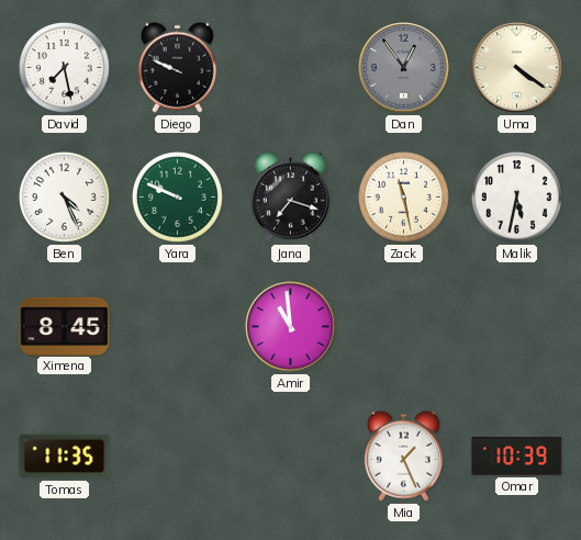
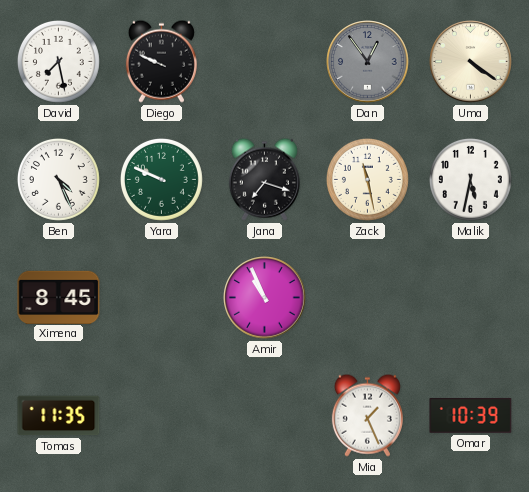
Amir: 10:59 -> 10:56 (265, 298)
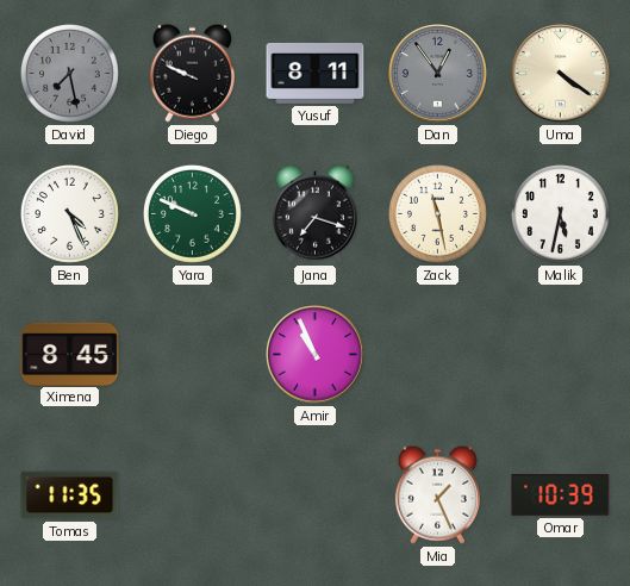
David dial: white -> grey (69, 73)
Yusuf: none -> 8:11 (316, 73)
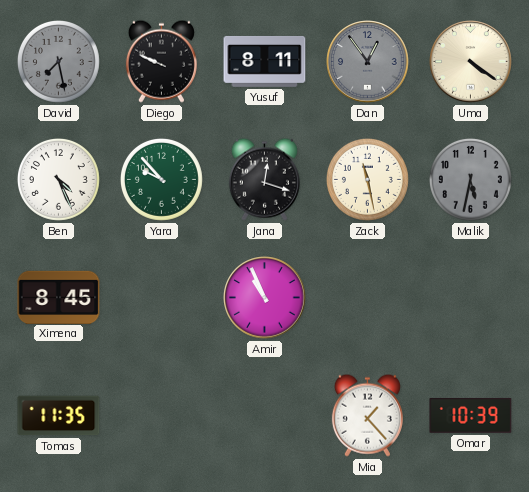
Yara: 9:49 -> 9:53 (161, 179)
Jana: 7:18 -> 12:18 (264, 179)
Malik dial: white -> grey (470, 179)
Mia: 1:26 -> 1:23 (367, 415)
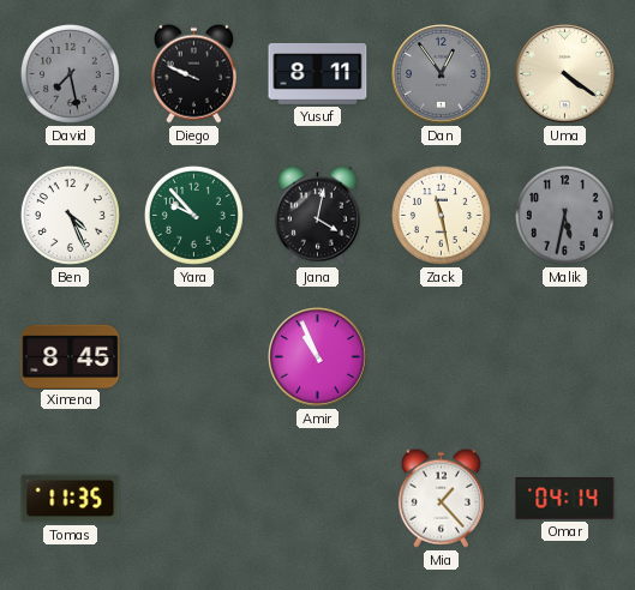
Jana: 12:18 -> 4:02 (317, 215)
Omar: 10:39 -> 04:14 (565, 499)
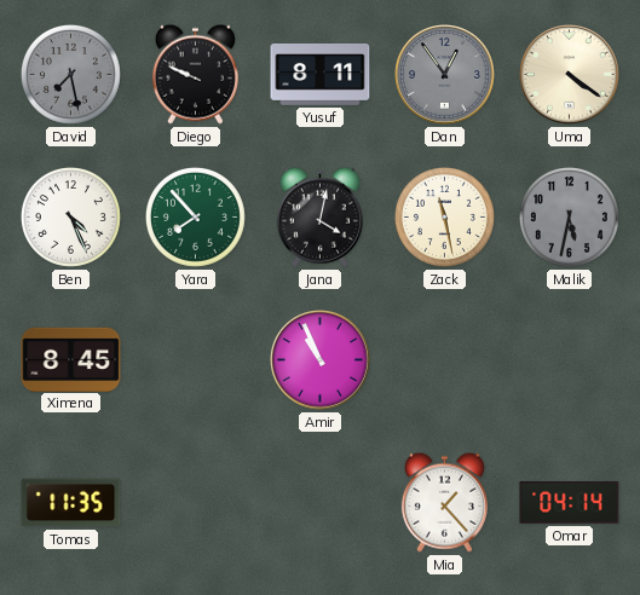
Yara: 9:53 -> 7:53 (195, 216)
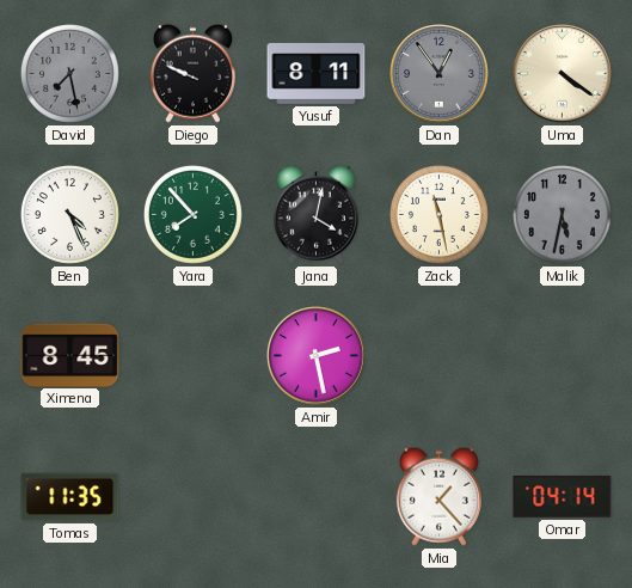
Amir: 10:56 -> 2:28 (317, 356)
